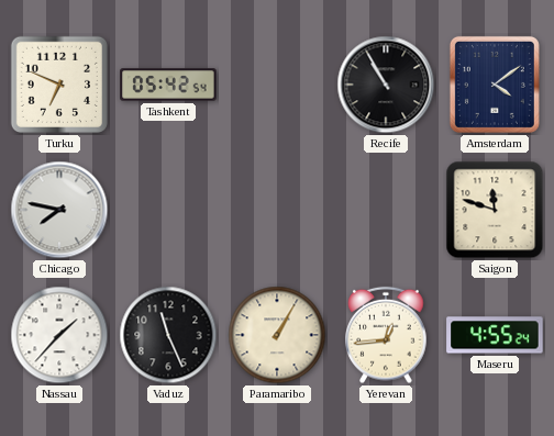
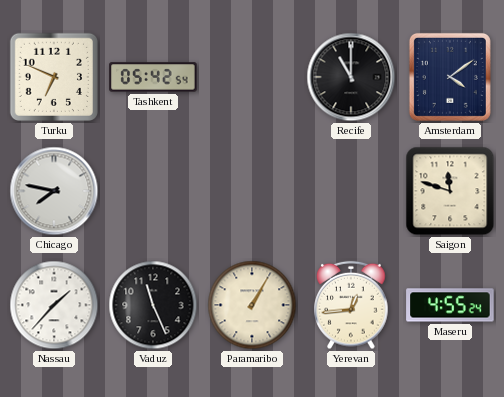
Recife: 10:55 -> 11:00 (351, 77)
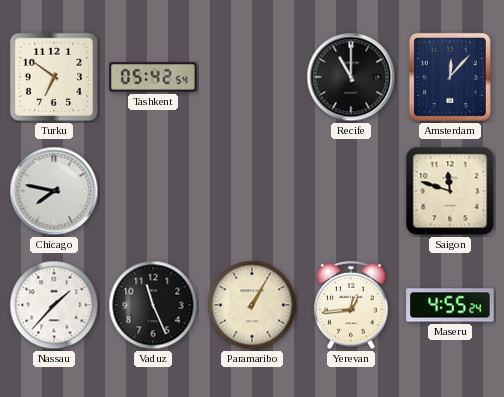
Turku: 6:49 -> 6:51 (54, 77)
Amsterdam: 4:09 -> 12:07 (450, 77)
